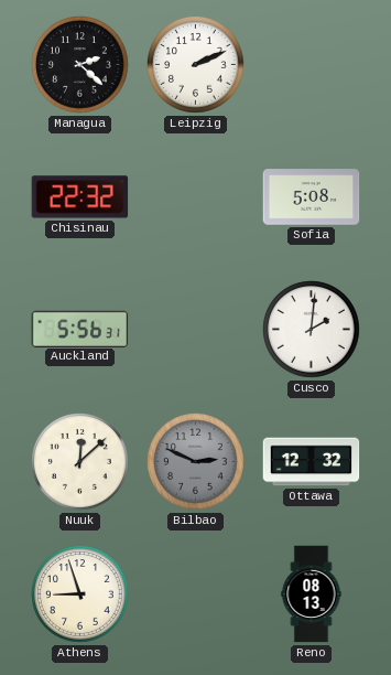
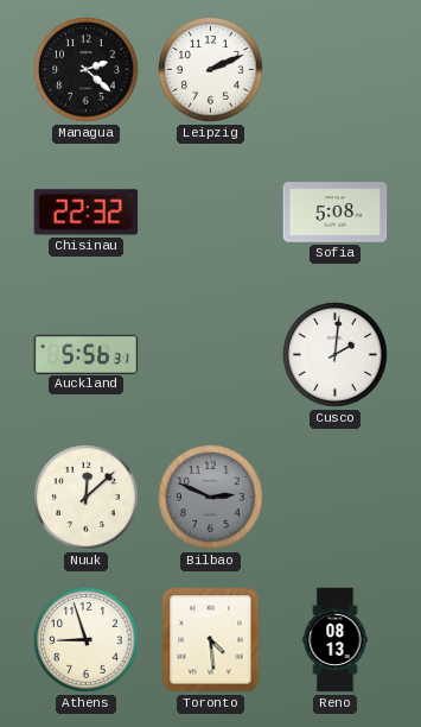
Ottawa: 12:32 -> none (312, 462)
Toronto: none -> 4:29 (211, 640)
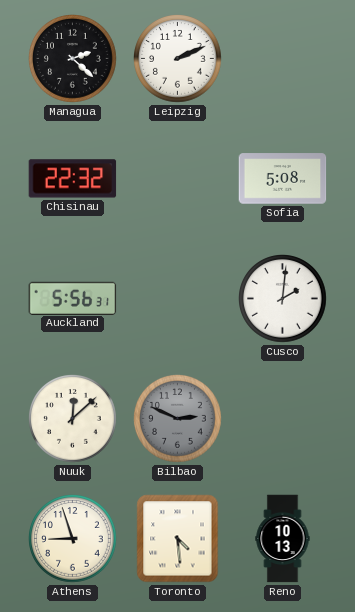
Reno: 08:13 -> 10:13 (283, 539)
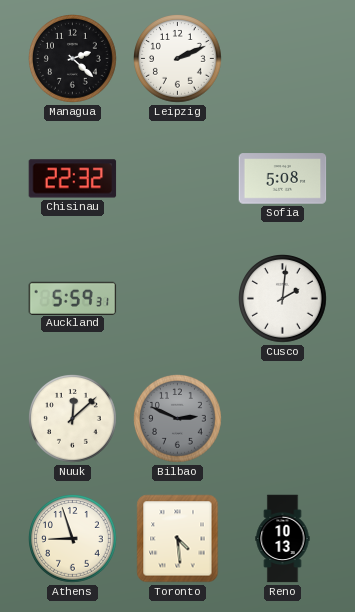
Auckland: 5:56 -> 5:59 (73, 298)
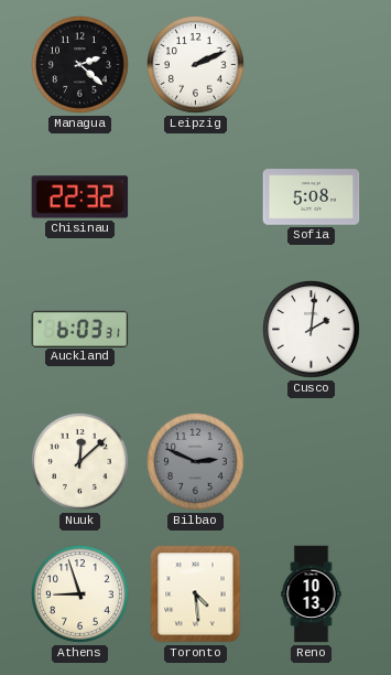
Auckland: 5:59 -> 6:03 (80, 329)
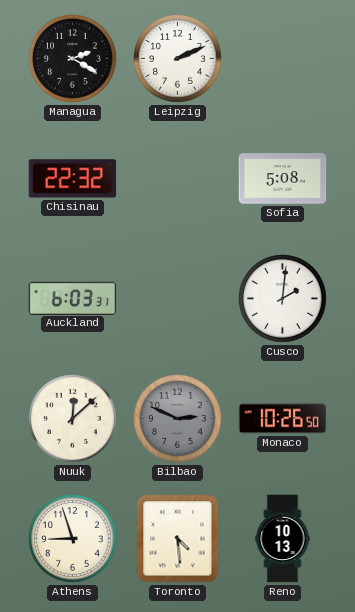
Managua: 2:22 -> 2:20 (73, 59)
Monaco: none -> 10:26 (283, 419)
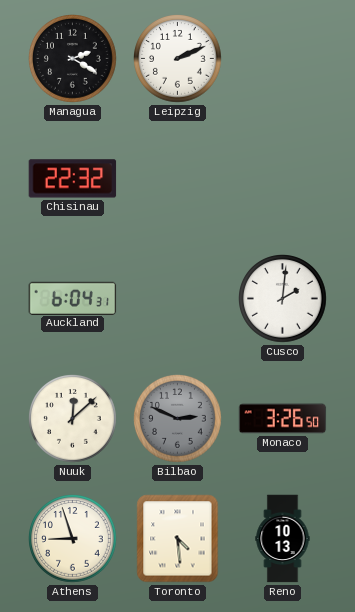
Sofia: 5:08 -> none (283, 179)
Auckland: 6:03 -> 6:04 (73, 298)
Monaco: 10:26 -> 3:26 (283, 419)
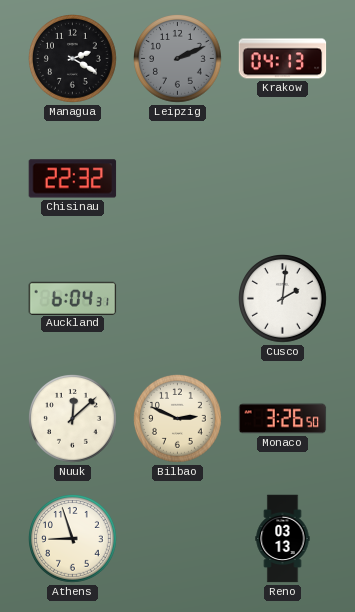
Leipzig dial: white -> grey (178, 59)
Krakow: none -> 04:13 (283, 59)
Bilbao dial: grey -> cream (178, 419)
Toronto: 4:29 -> none (178, 539)
Reno: 10:13 -> 03:13 (283, 539)
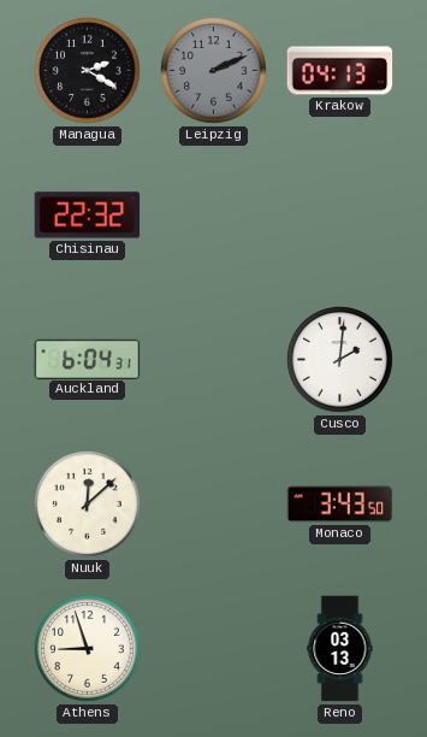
Bilbao: 2:49 -> none (178, 419)
Monaco: 3:26 -> 3:43 (340, 505)
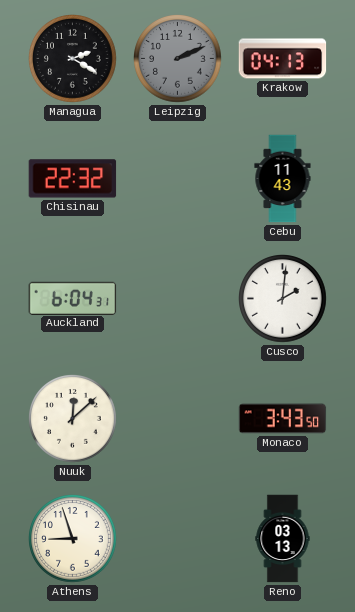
Cebu: none -> 11:43 (283, 179)
